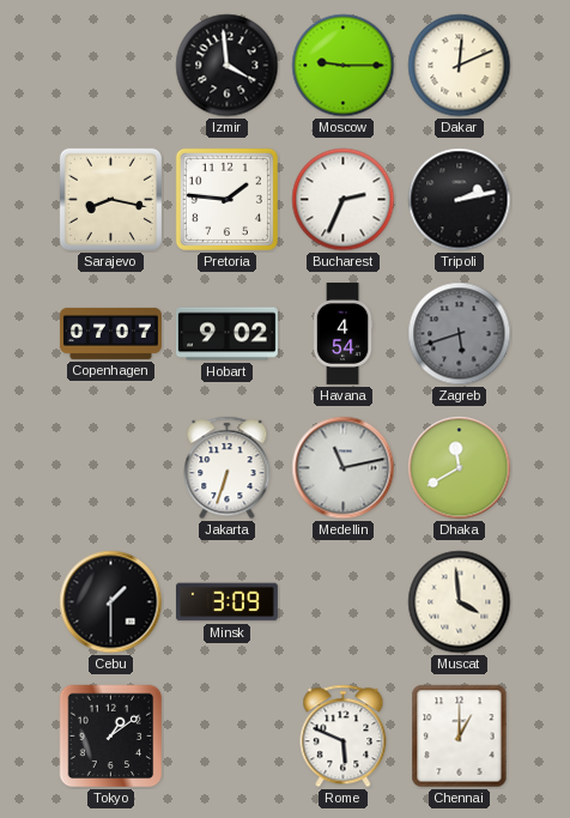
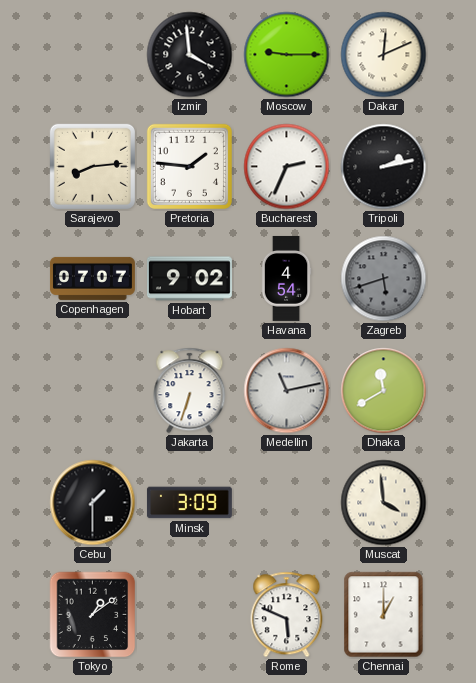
Sarajevo: 8:17 -> 8:14 (92, 166)
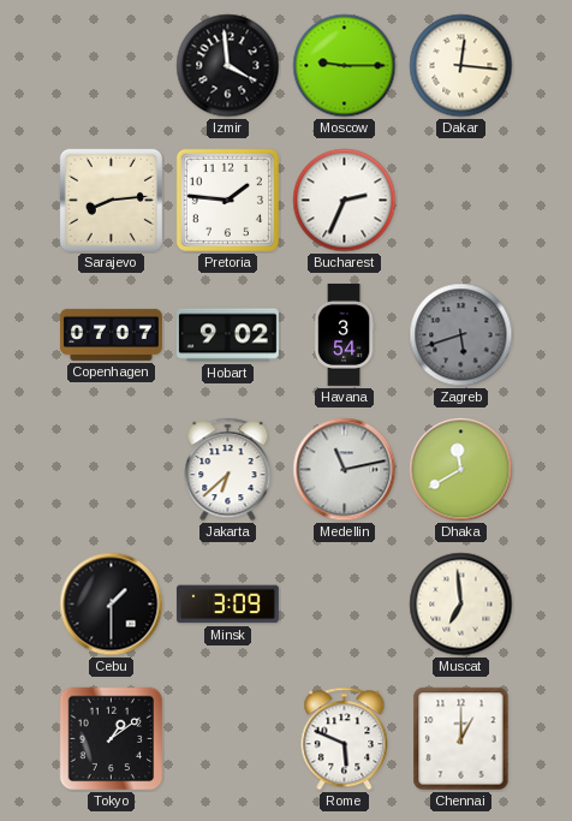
Dakar: 12:11 -> 12:16 (461, 66)
Tripoli: 2:13 -> none (384, 167)
Havana: 4:54 -> 3:54 (344, 334)
Jakarta: 6:33 -> 6:38 (228, 470)
Muscat: 3:59 -> 6:59 (461, 605)
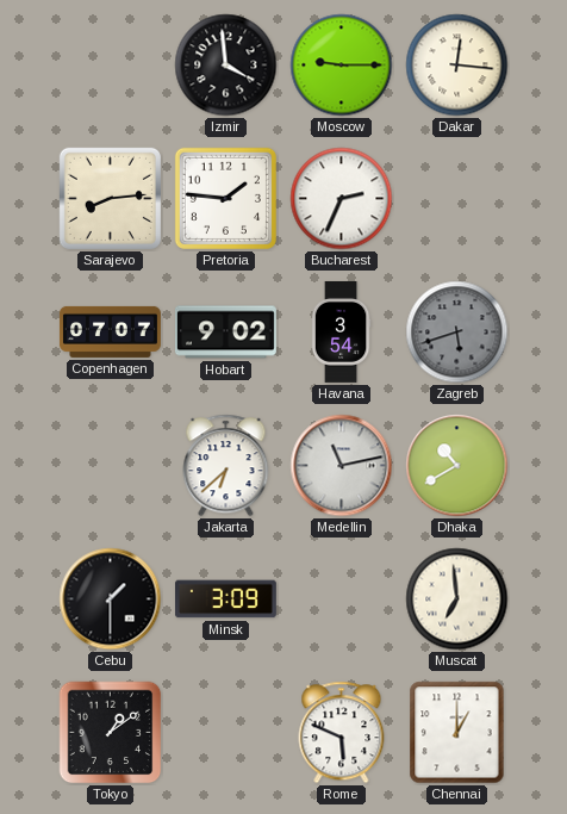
Dhaka: 11:40 -> 10:40 (457, 466)
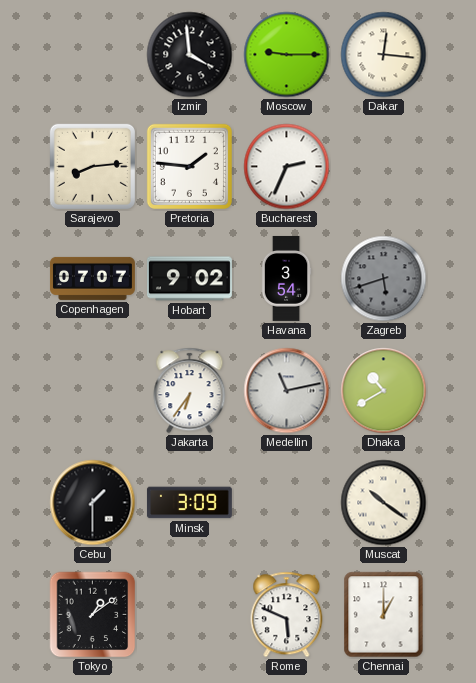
Jakarta: 6:38 -> 6:36 (190, 391)
Muscat: 6:59 -> 10:21 (384, 503)
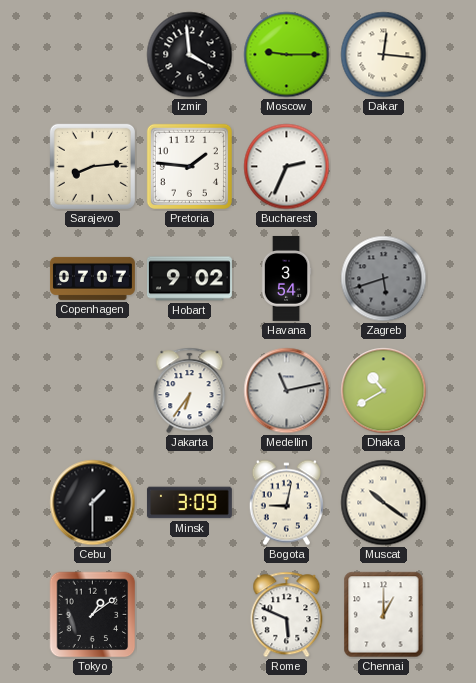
Bogota: none -> 9:02 (286, 503)
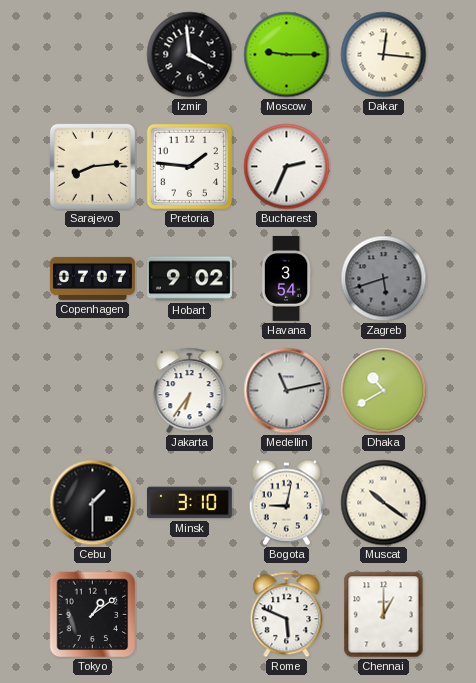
Minsk: 3:09 -> 3:10 (189, 503)
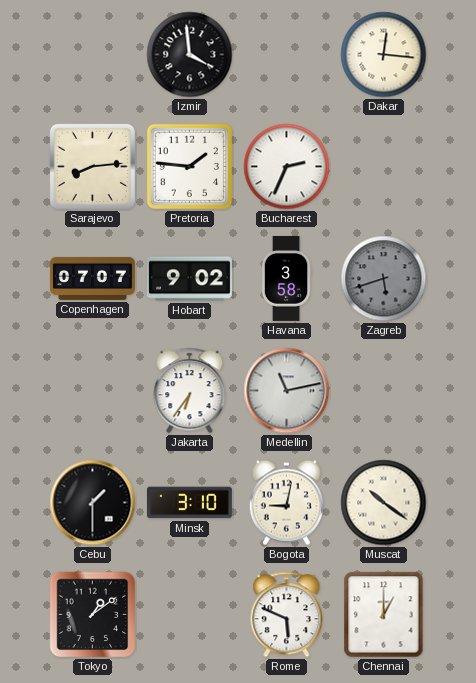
Moscow: 9:15 -> none (287, 55)
Havana: 3:54 -> 3:58 (286, 278)
Dhaka: 10:40 -> none (384, 391)
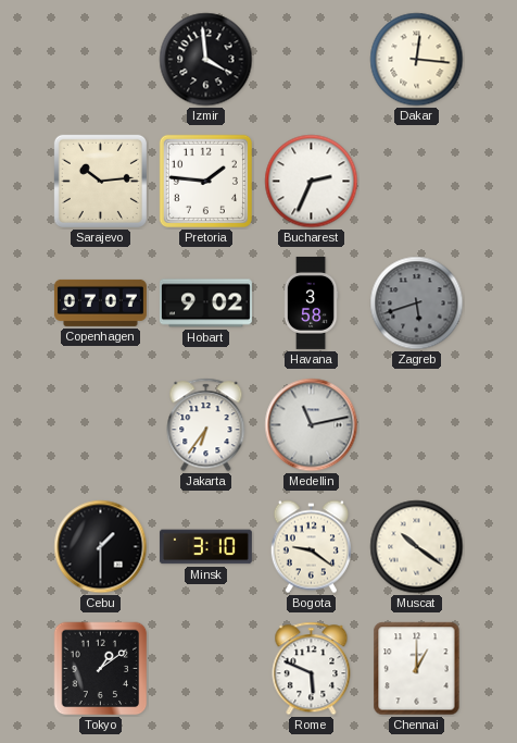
Sarajevo: 8:14 -> 10:14 (100, 181)
Bogota: 9:02 -> 9:21 (311, 547)
